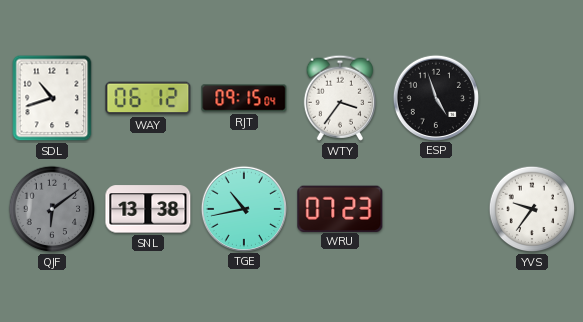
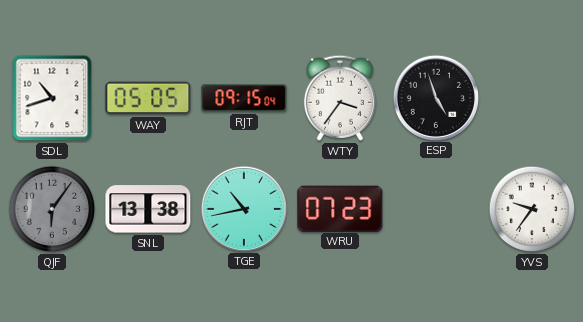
WAY: 06:12 -> 05:05 (148, 98)
QJF: 6:09 -> 6:06 (52, 209)
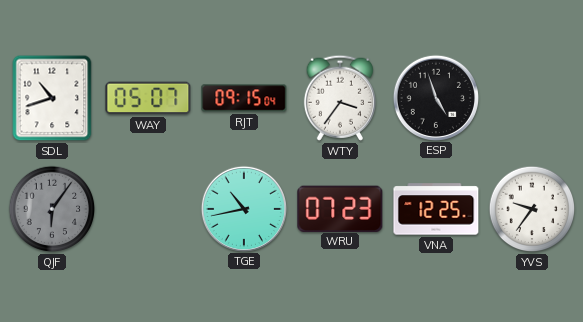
WAY: 05:05 -> 05:07 (148, 98)
SNL: 13:38 -> none (148, 209)
VNA: none -> 12:25 (436, 209)
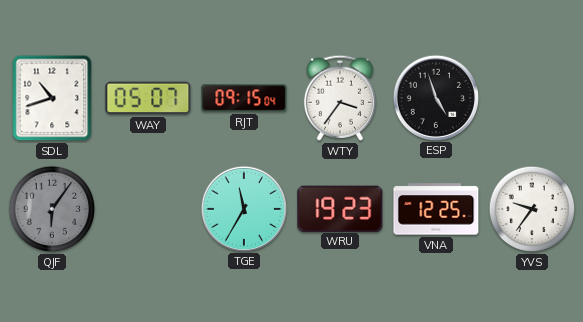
TGE: 10:43 -> 11:35 (243, 208)
WRU: 07:23 -> 19:23 (340, 208)
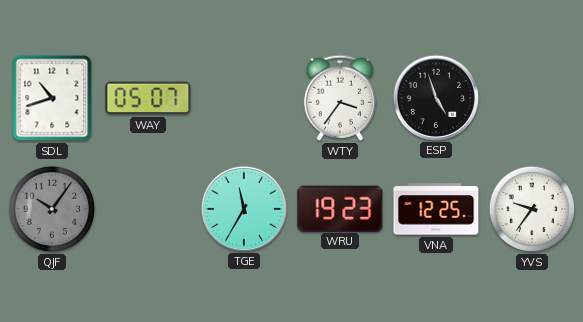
RJT: 09:15 -> none (244, 98)
QJF: 6:06 -> 10:06 (52, 209)
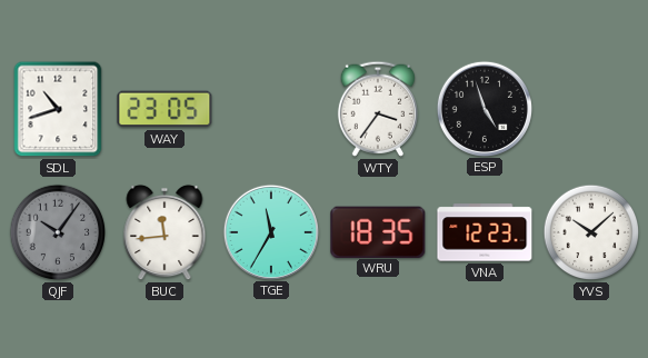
WAY: 05:07 -> 23:05 (165, 109)
BUC: none -> 11:44 (165, 232)
WRU: 19:23 -> 18:35 (378, 231)
VNA: 12:25 -> 12:23 (485, 232)
YVS: 9:36 -> 10:08 (591, 232)
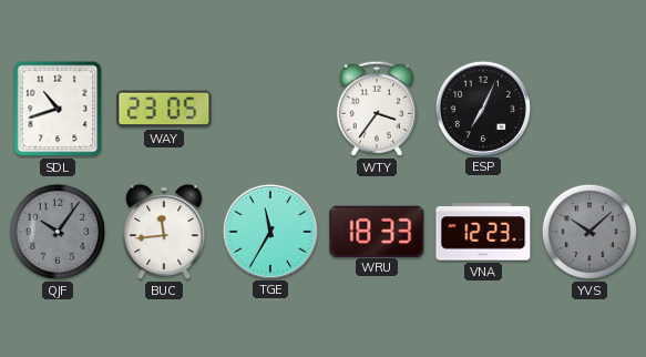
ESP: 4:57 -> 7:04 (482, 108)
WRU: 18:35 -> 18:33 (377, 231)
YVS dial: white -> grey (589, 232)
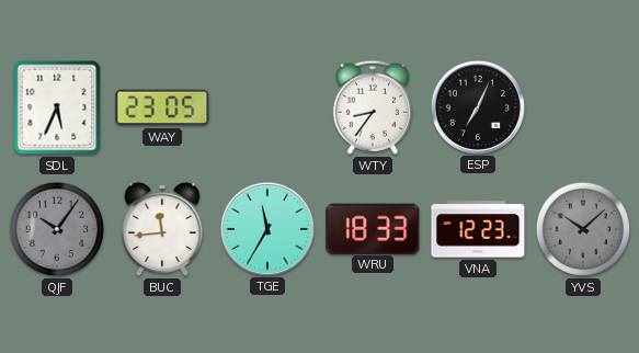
SDL: 10:42 -> 5:34 (57, 107)
WTY: 3:36 -> 8:36 (373, 107)
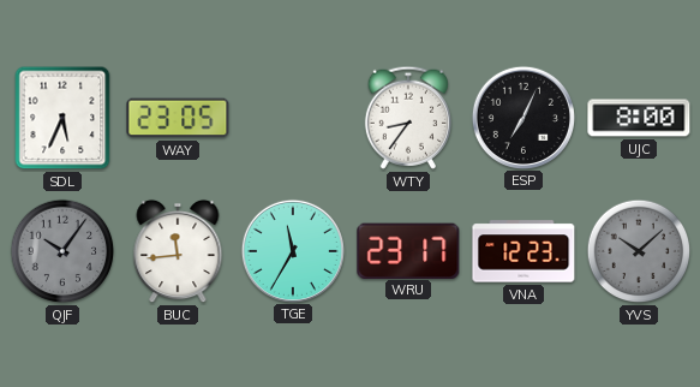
UJC: none -> 8:00 (639, 118)
WRU: 18:33 -> 23:17 (408, 250)
